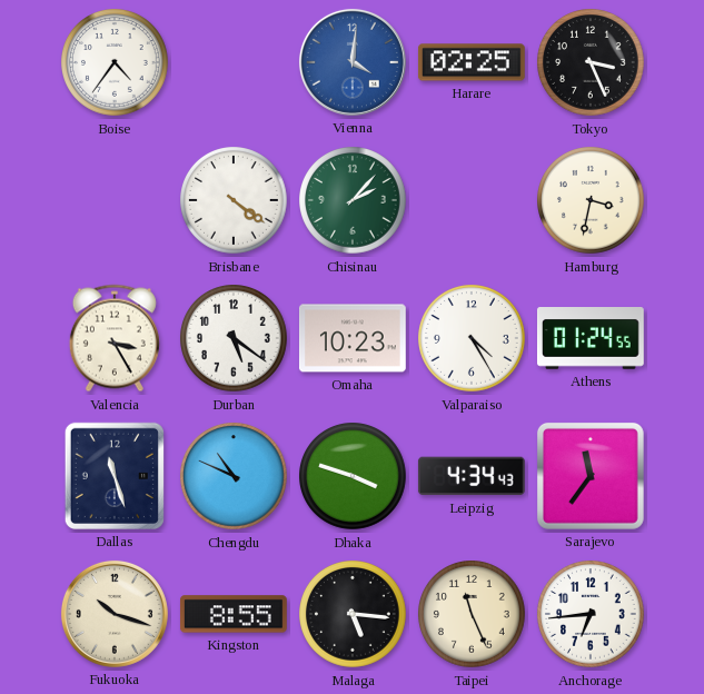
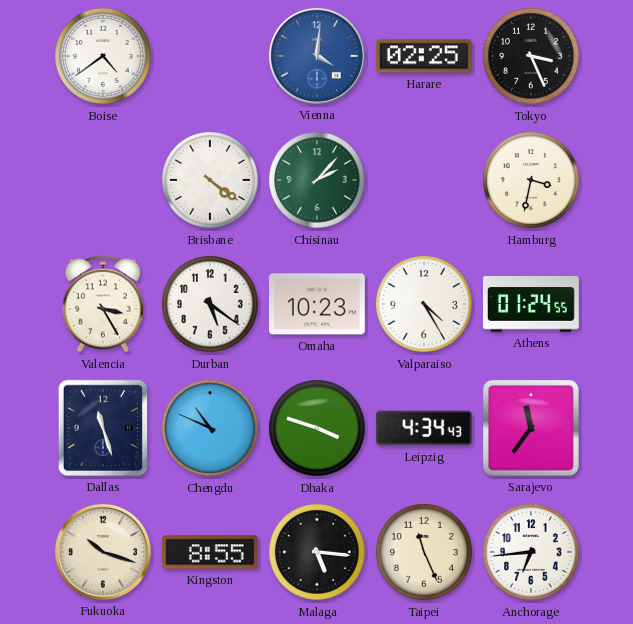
Boise: 4:36 -> 4:39 (104, 57)
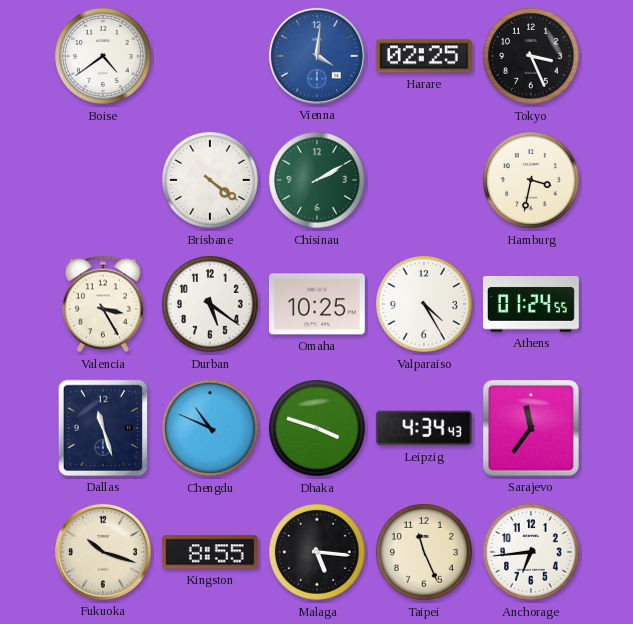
Chisinau: 2:07 -> 2:10 (318, 181)
Omaha: 10:23 -> 10:25 (317, 304)
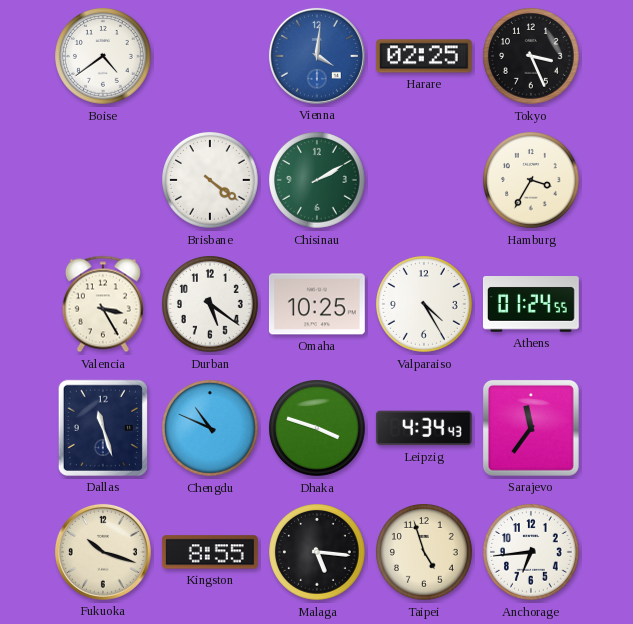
Hamburg: 3:32 -> 3:35 (532, 181)
Taipei: 11:26 -> 4:57 (425, 553)
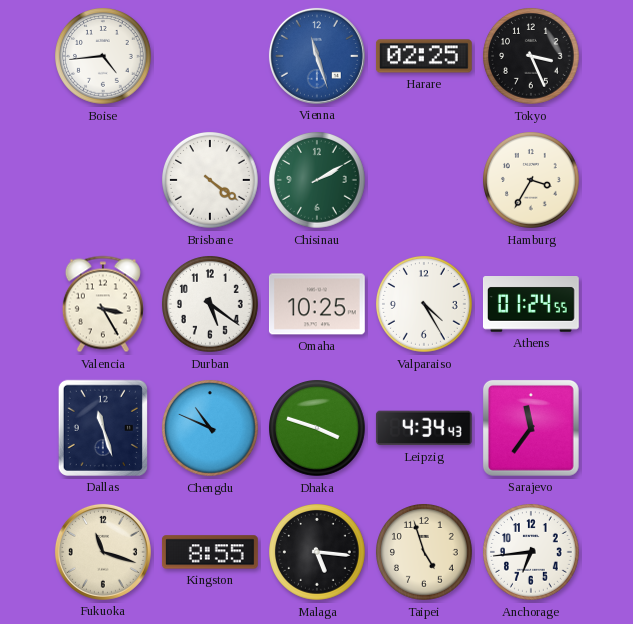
Boise: 4:39 -> 4:44 (104, 57)
Vienna: 4:01 -> 11:27 (317, 56)
Fukuoka: 10:18 -> 11:18 (103, 552)
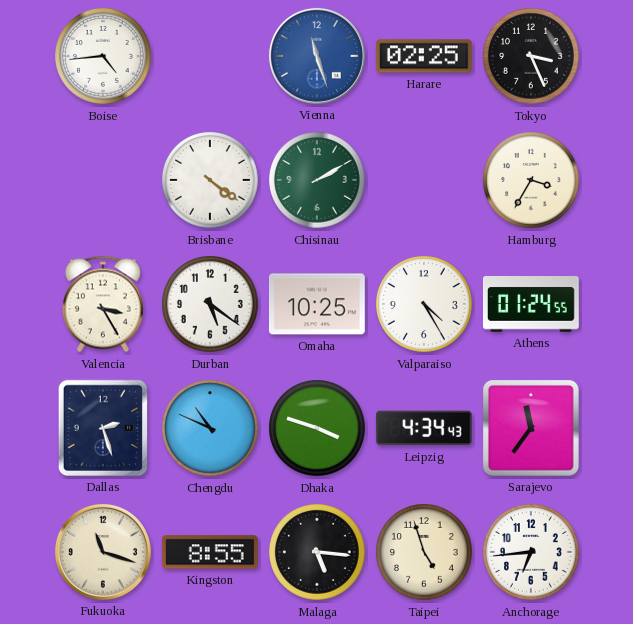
Dallas: 11:27 -> 2:27 (103, 428)
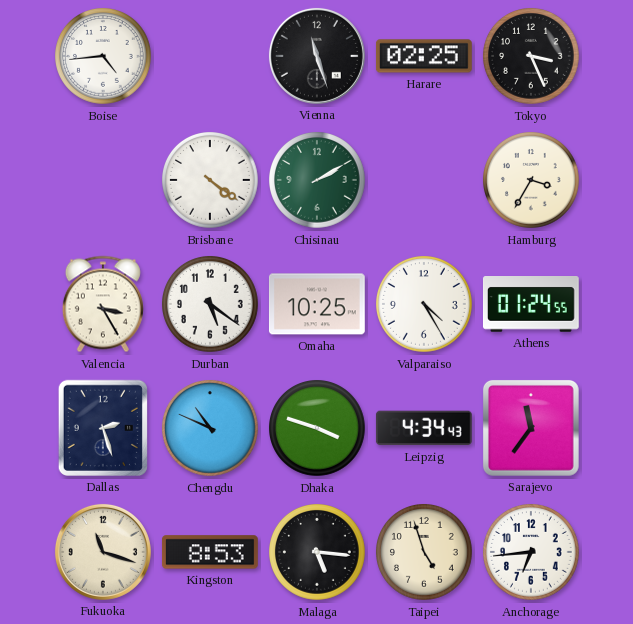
Vienna dial: blue -> black (317, 56)
Kingston: 8:55 -> 8:53 (210, 552)
